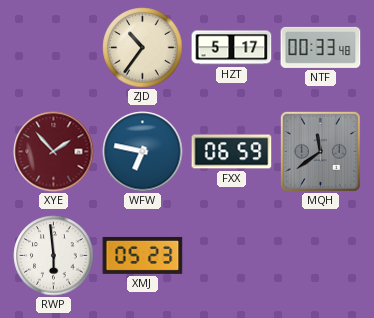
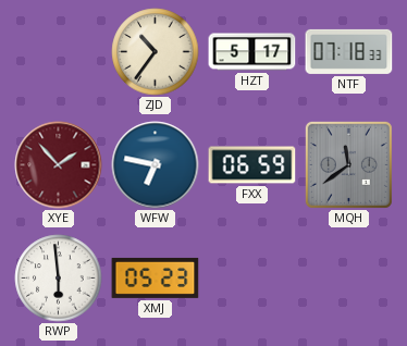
NTF: 00:33 -> 07:18 (349, 51)
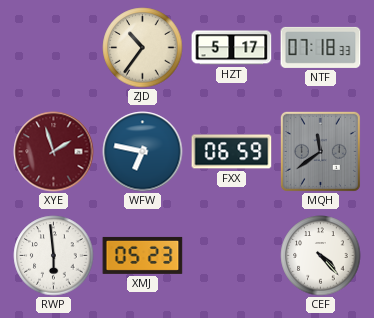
XYE: 1:53 -> 1:57 (54, 152)
CEF: none -> 4:23 (321, 256)
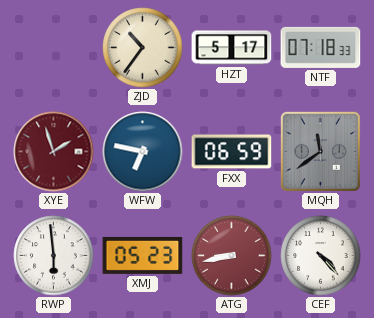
ATG: none -> 8:43 (232, 256)
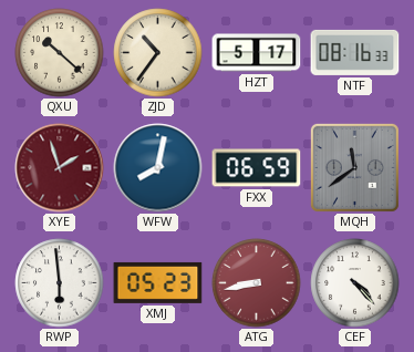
QXU: none -> 10:22 (60, 53)
NTF: 07:18 -> 08:16 (355, 52)
WFW: 6:47 -> 8:02 (158, 168)
